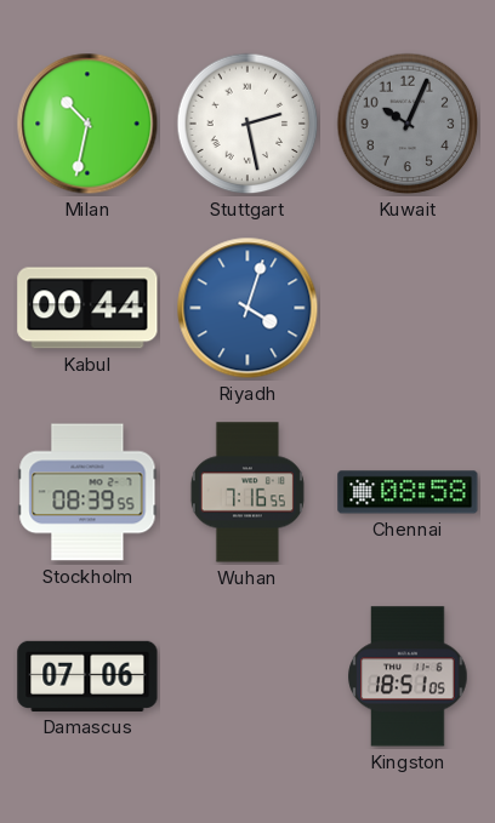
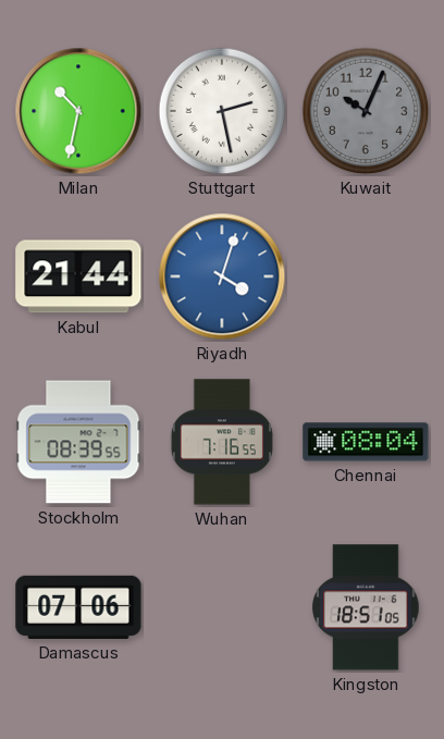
Kabul: 00:44 -> 21:44 (78, 276)
Chennai: 08:58 -> 08:04 (366, 442)
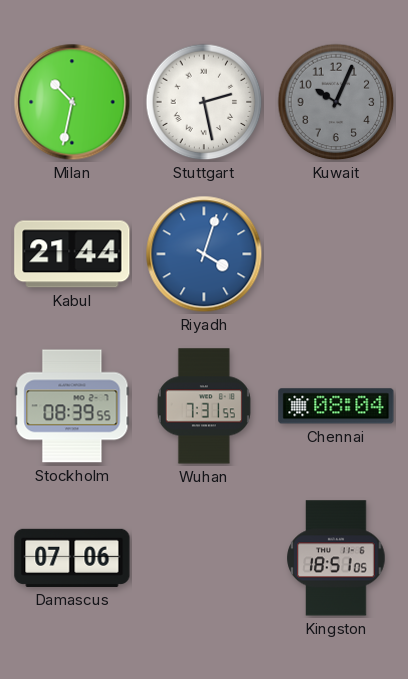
Wuhan: 7:16 -> 7:31 (204, 406)
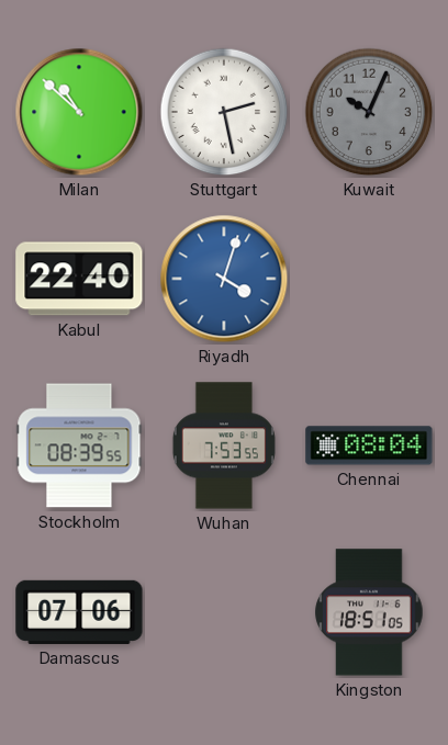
Milan: 10:32 -> 10:52 (79, 112)
Kabul: 21:44 -> 22:40 (79, 279)
Wuhan: 7:31 -> 7:53 (224, 445)
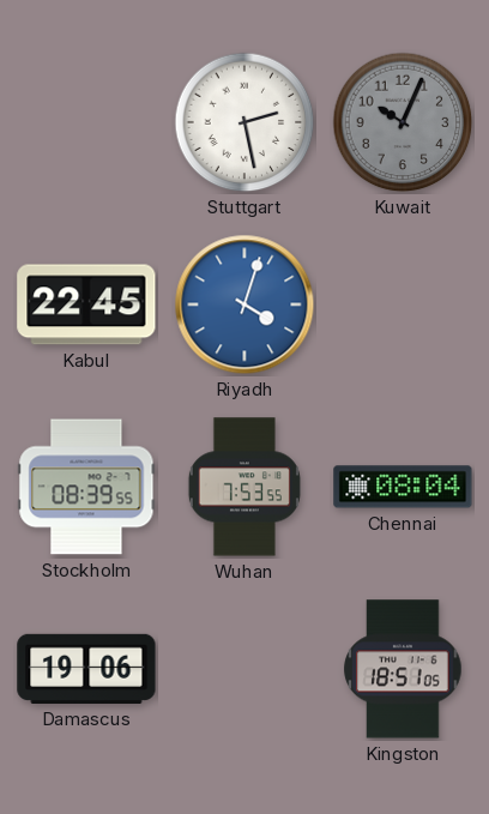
Milan: 10:52 -> none (79, 112)
Kabul: 22:40 -> 22:45 (86, 305)
Damascus: 07:06 -> 19:06 (86, 669)
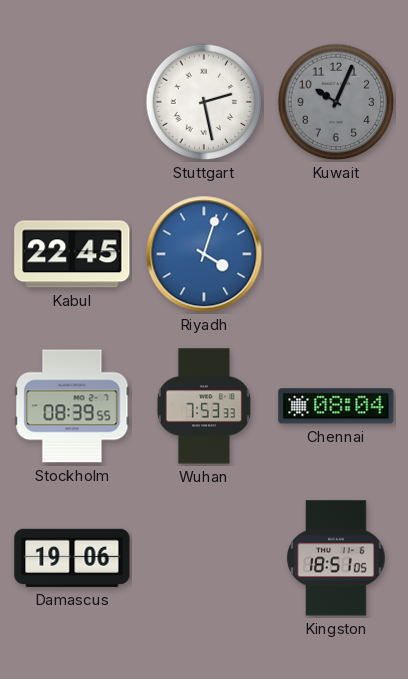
Wuhan: 7:53:55 -> 7:53:33 (204, 406)
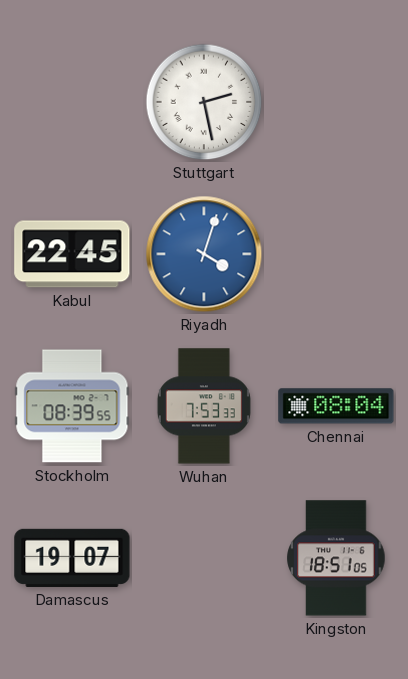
Kuwait: 10:04 -> none (336, 102)
Damascus: 19:06 -> 19:07 (72, 558)
